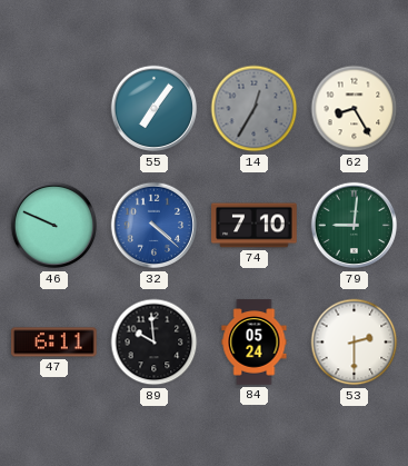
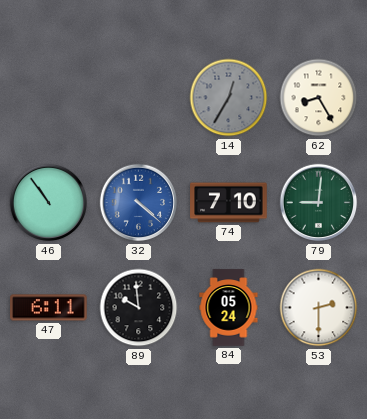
55: 7:06 -> none (155, 109)
46: 9:49 -> 10:54 (49, 203)
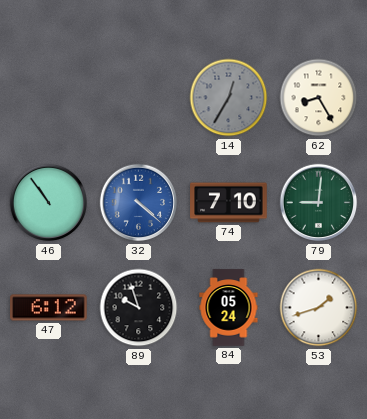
47: 6:11 -> 6:12 (49, 308)
89: 9:59 -> 9:57 (139, 308)
53: 2:30 -> 1:42 (319, 308)
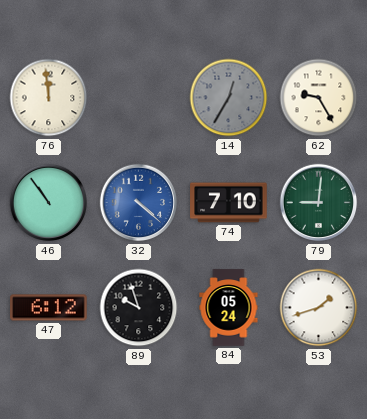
76: none -> 11:59 (49, 98)
62: 8:25 -> 9:25 (319, 98)
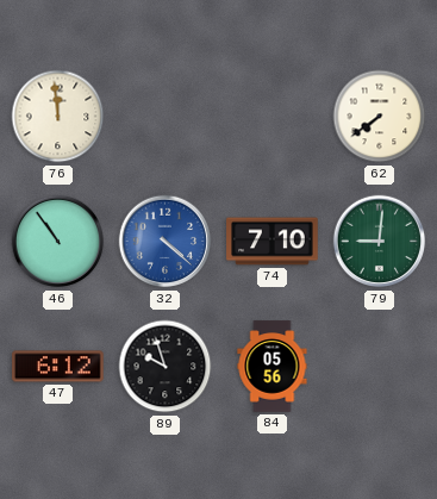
14: 12:35 -> none (229, 98)
62: 9:25 -> 7:39 (380, 117)
84: 05:24 -> 05:56 (273, 367)
53: 1:42 -> none (319, 308)
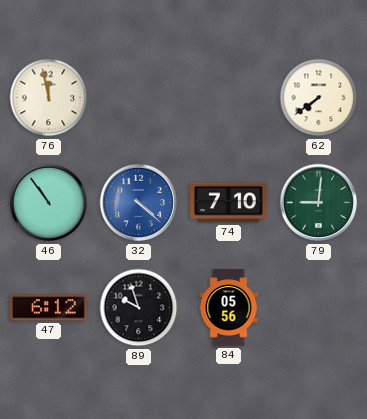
76: 11:59 -> 11:58 (49, 98)
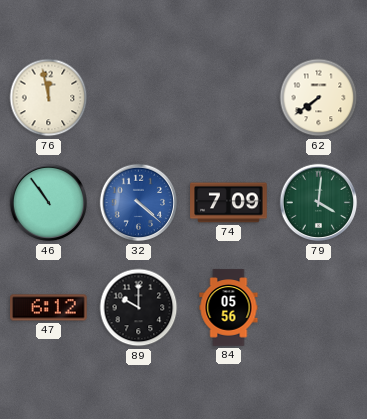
74: 7:10 -> 7:09 (229, 203)
79: 9:01 -> 4:01 (319, 203)
89: 9:57 -> 10:00 (139, 308)
